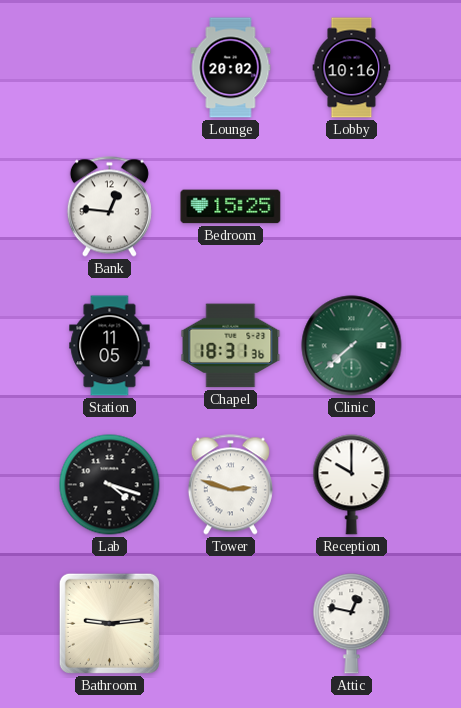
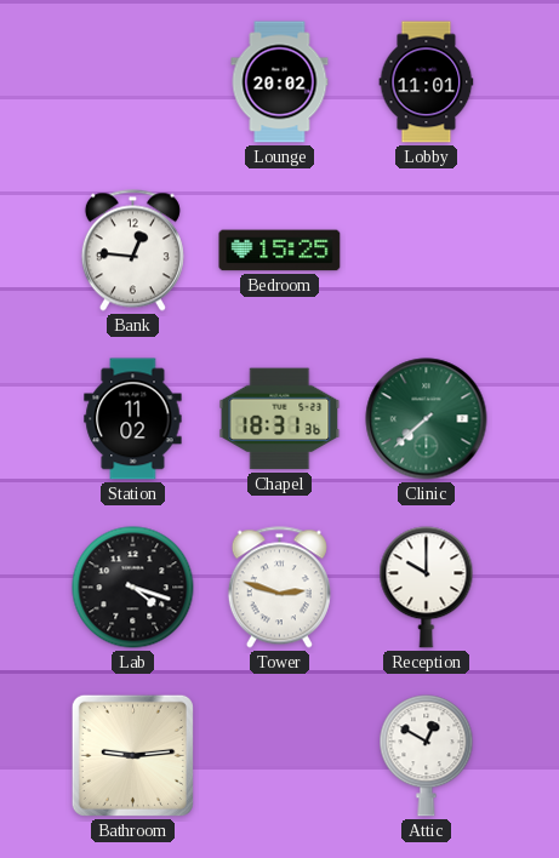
Lobby: 10:16 -> 11:01 (427, 82)
Station: 11:05 -> 11:02 (133, 419)
Attic: 12:47 -> 12:50 (427, 756)
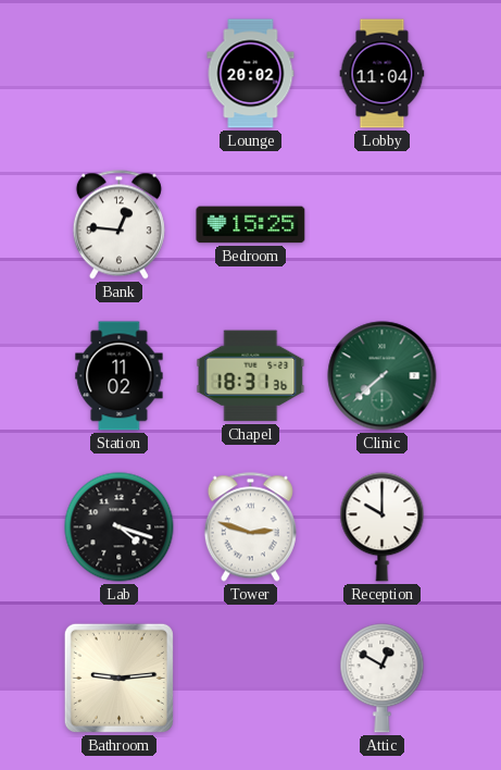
Lobby: 11:01 -> 11:04 (383, 74)
